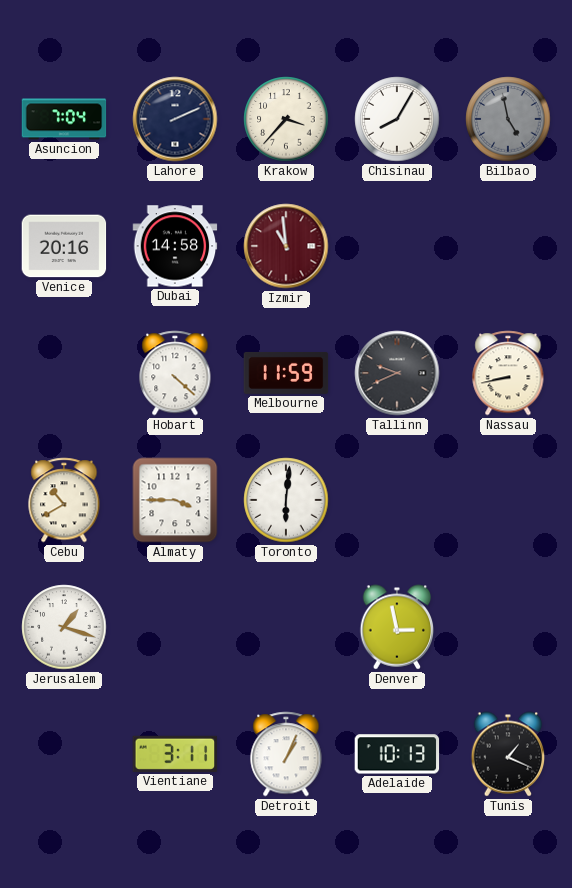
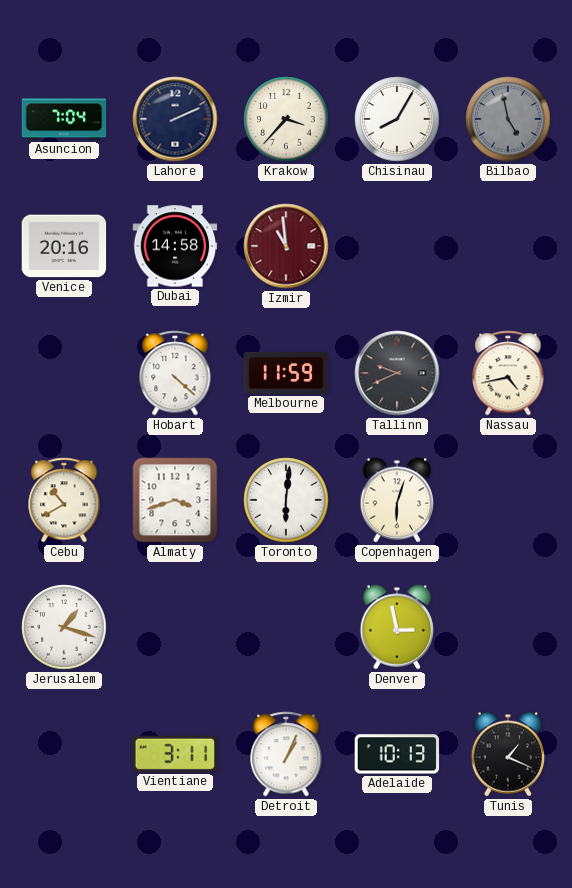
Nassau: 8:43 -> 4:43 (508, 373)
Almaty: 3:45 -> 3:42 (175, 500)
Copenhagen: none -> 6:03 (397, 500)
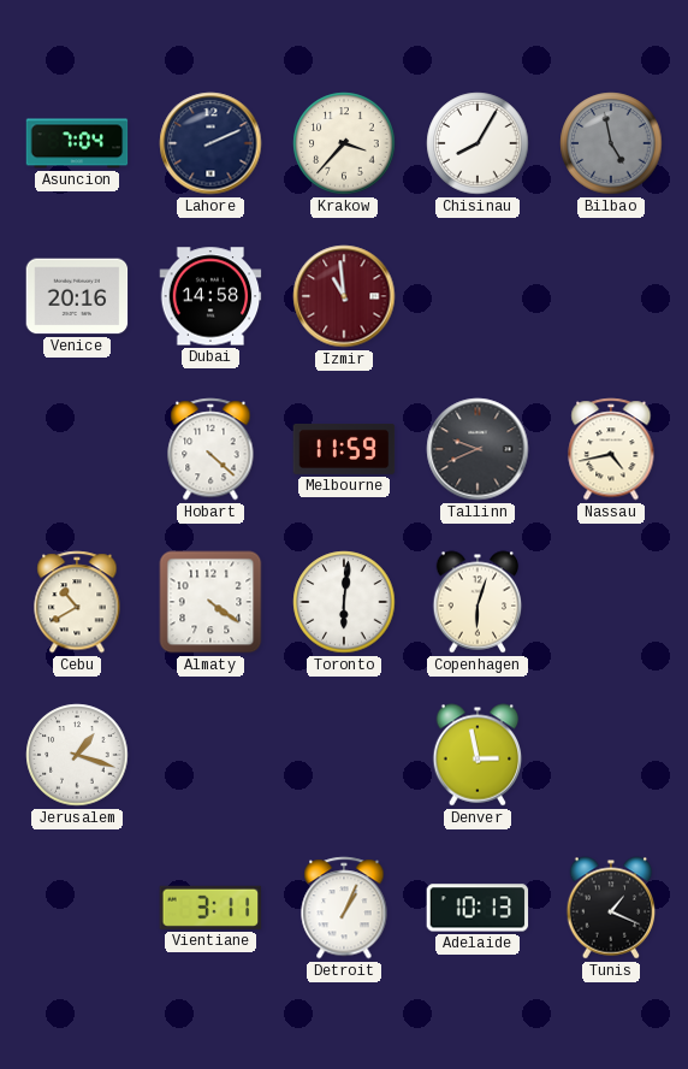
Almaty: 3:42 -> 4:21 (210, 602)
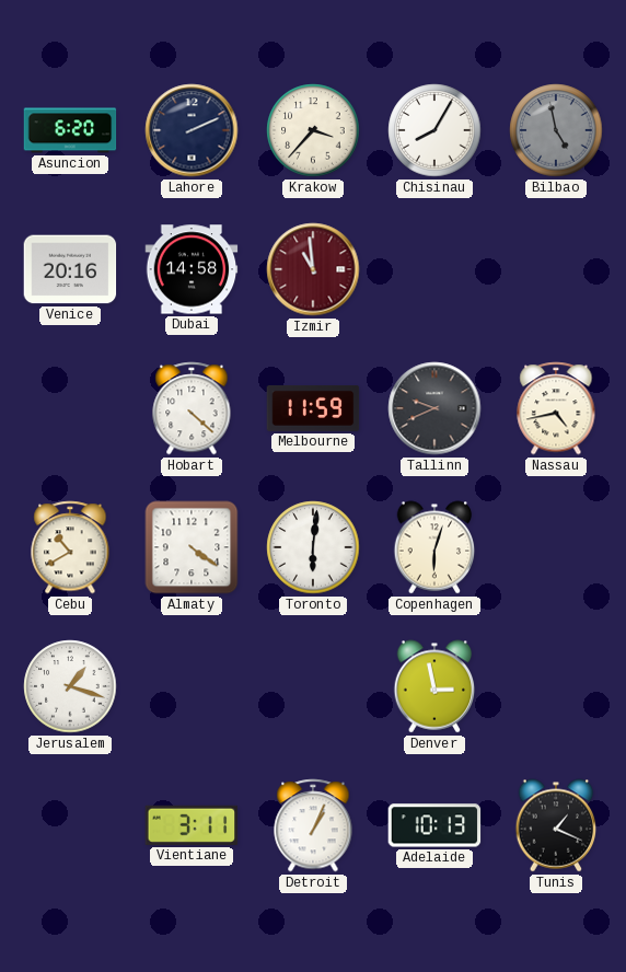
Asuncion: 7:04 -> 6:20 (70, 130)
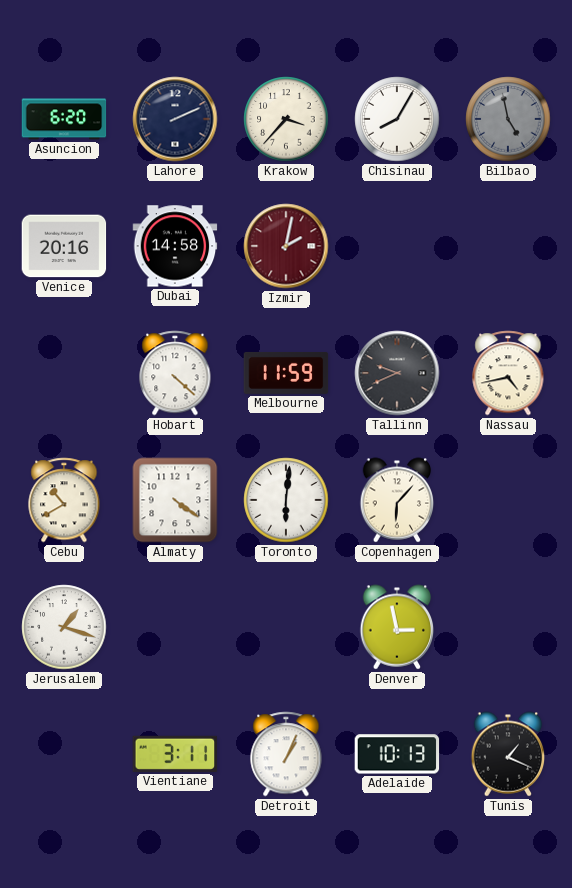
Izmir: 10:59 -> 2:02 (286, 246)
Copenhagen: 6:03 -> 6:07 (397, 500)
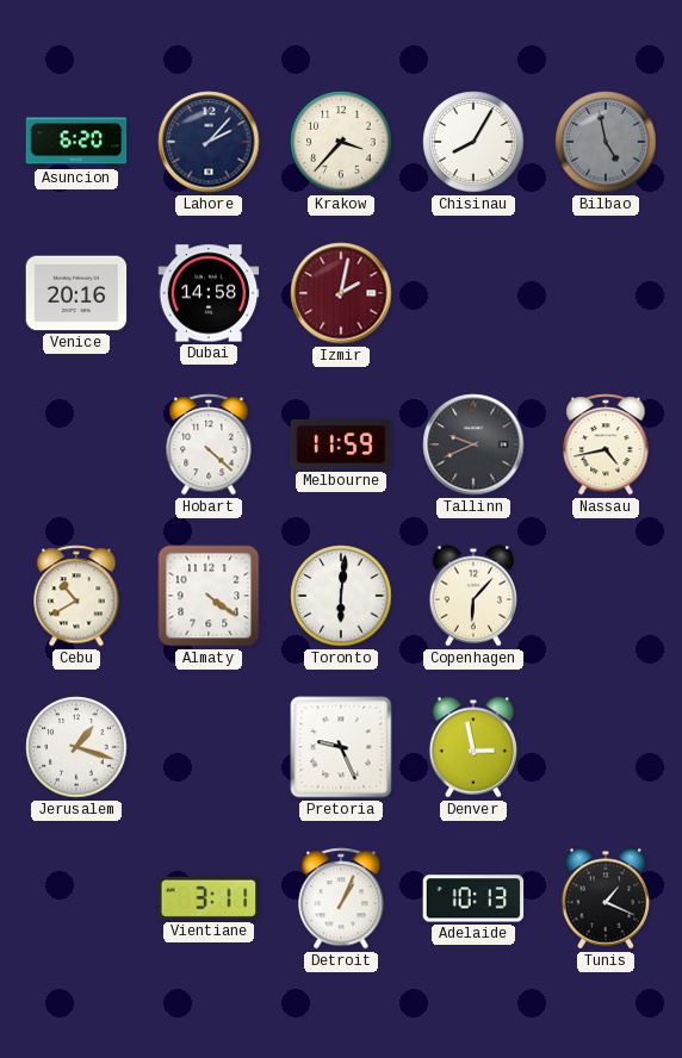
Lahore: 2:11 -> 2:07 (209, 142)
Pretoria: none -> 9:26 (341, 747)
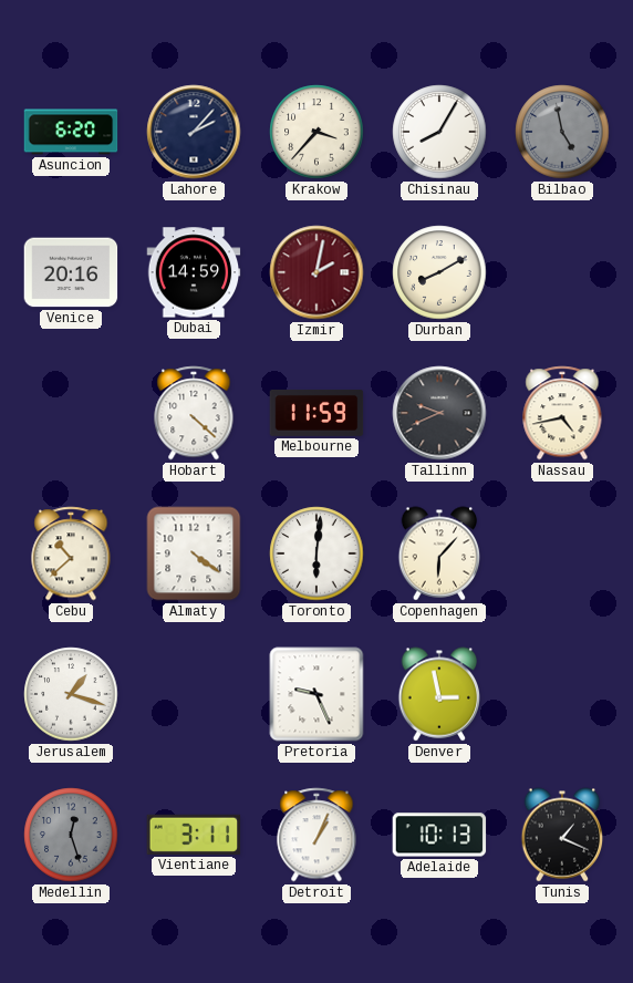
Dubai: 14:58 -> 14:59 (194, 272)
Durban: none -> 8:10 (439, 272)
Cebu: 10:40 -> 10:38 (71, 553)
Medellin: none -> 12:27 (71, 835)
